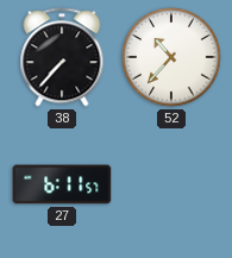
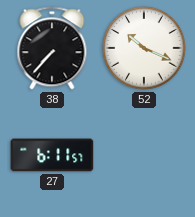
52: 10:37 -> 10:19 (144, 48)
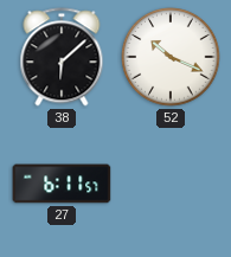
38: 7:37 -> 6:08 (62, 57)
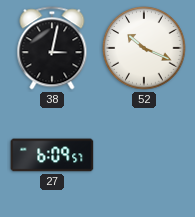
38: 6:08 -> 3:02 (52, 48)
27: 6:11 -> 6:09 (52, 155)
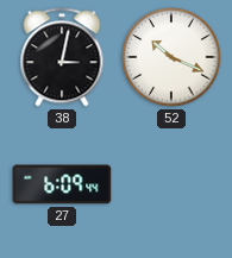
27: 6:09:57 -> 6:09:44 (62, 184)
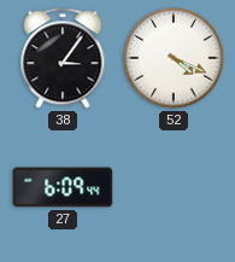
38: 3:02 -> 3:06 (63, 58)
52: 10:19 -> 4:19 (174, 58)
